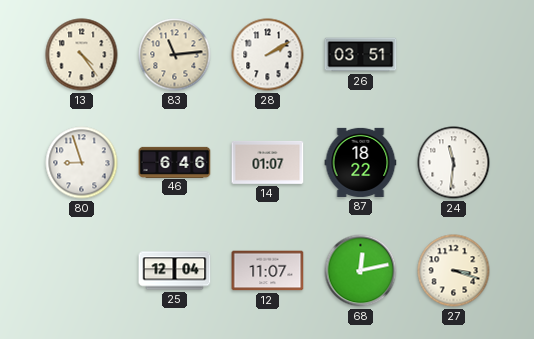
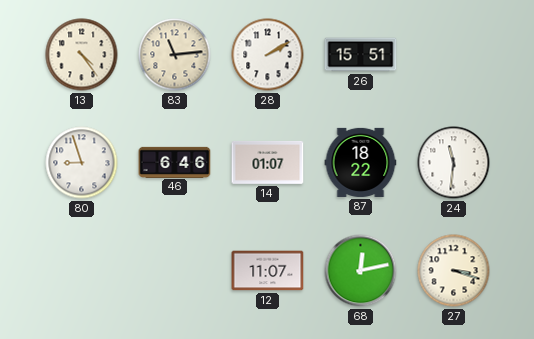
26: 03:51 -> 15:51 (361, 55)
25: 12:04 -> none (175, 271)
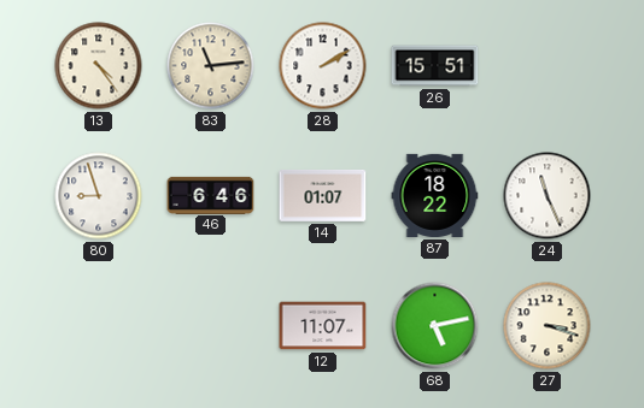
24: 11:31 -> 11:26 (548, 196)
68: 12:13 -> 5:13 (435, 326)
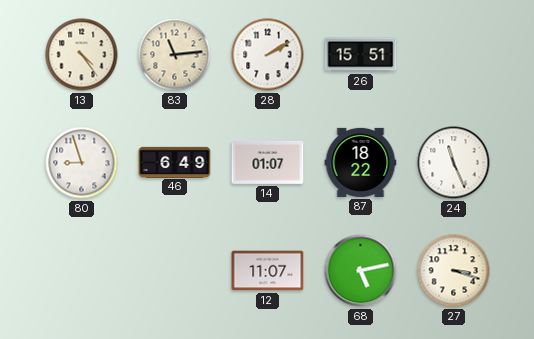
46: 6:46 -> 6:49 (175, 162)
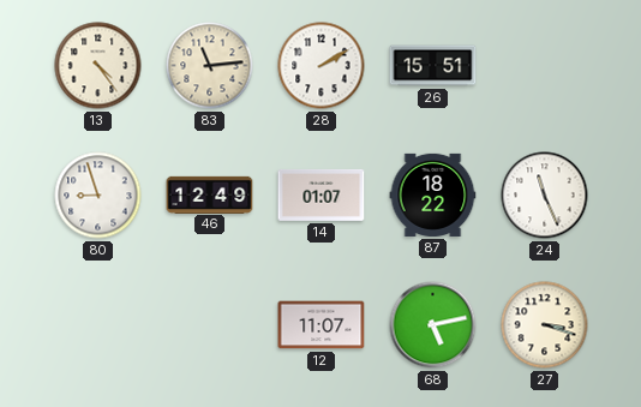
46: 6:49 -> 12:49 (210, 194)
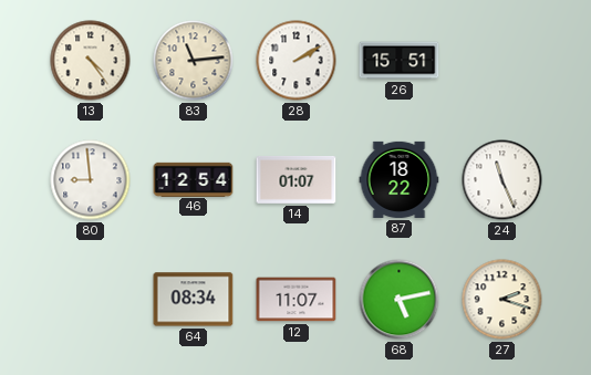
80: 8:57 -> 8:59 (91, 180)
46: 12:49 -> 12:54 (194, 179)
64: none -> 08:34 (194, 300)
27: 3:18 -> 2:18 (502, 300)
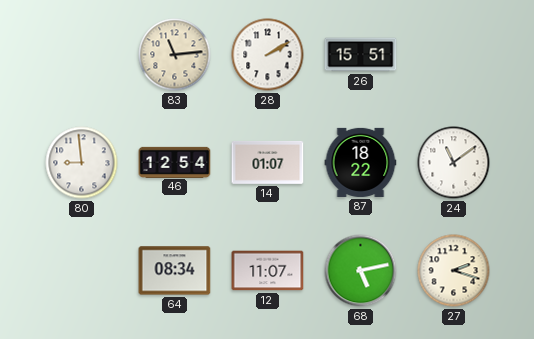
13: 4:24 -> none (91, 61)
24: 11:26 -> 11:09 (454, 163)
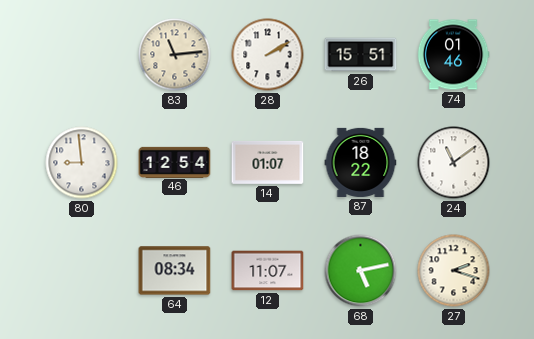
74: none -> 01:46 (453, 55)
